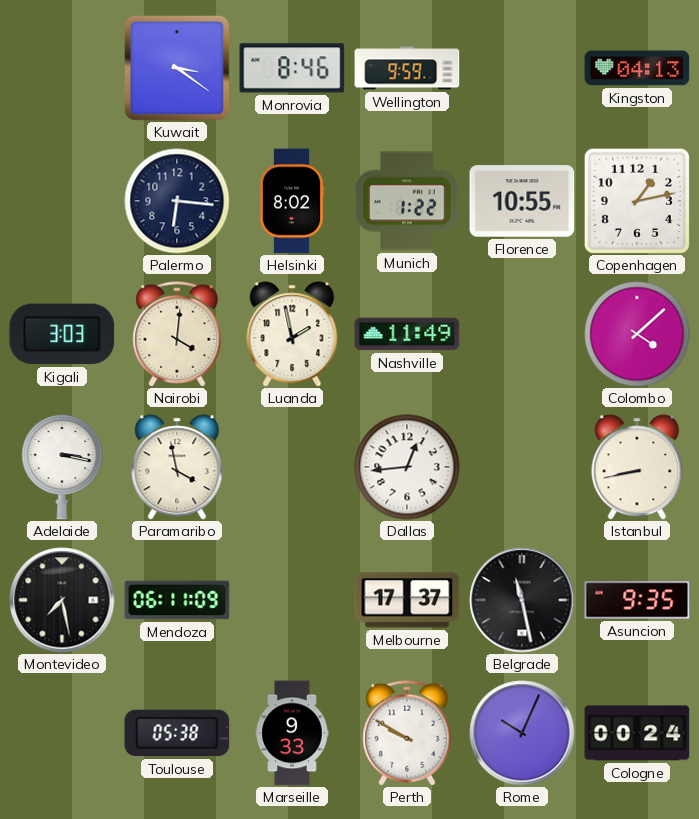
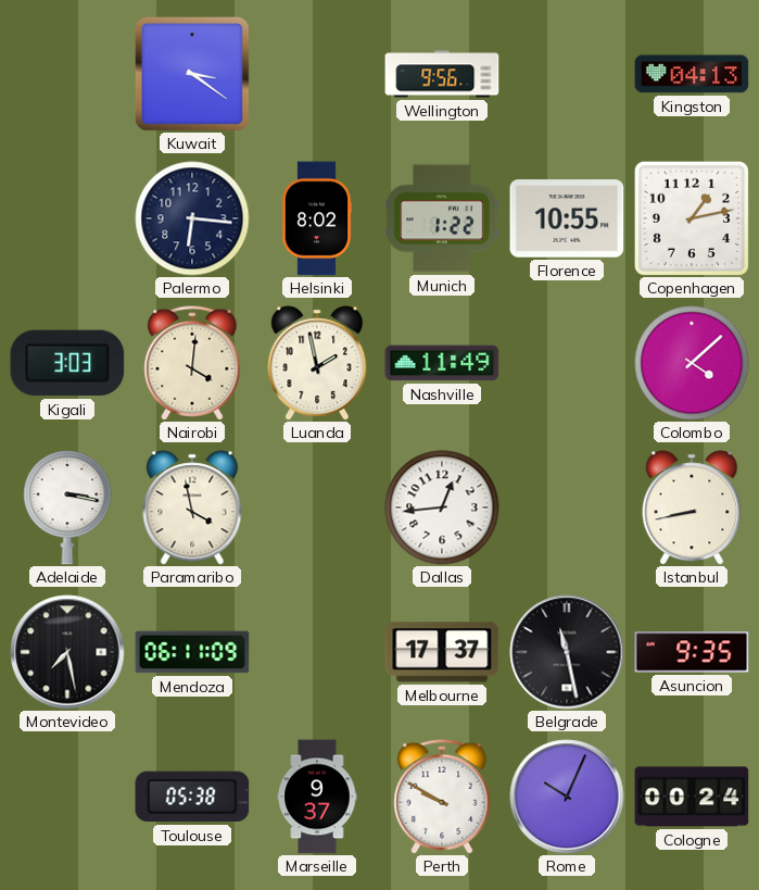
Monrovia: 8:46 -> none (292, 68)
Wellington: 9:59 -> 9:56 (442, 74)
Marseille: 9:33 -> 9:37 (317, 797)
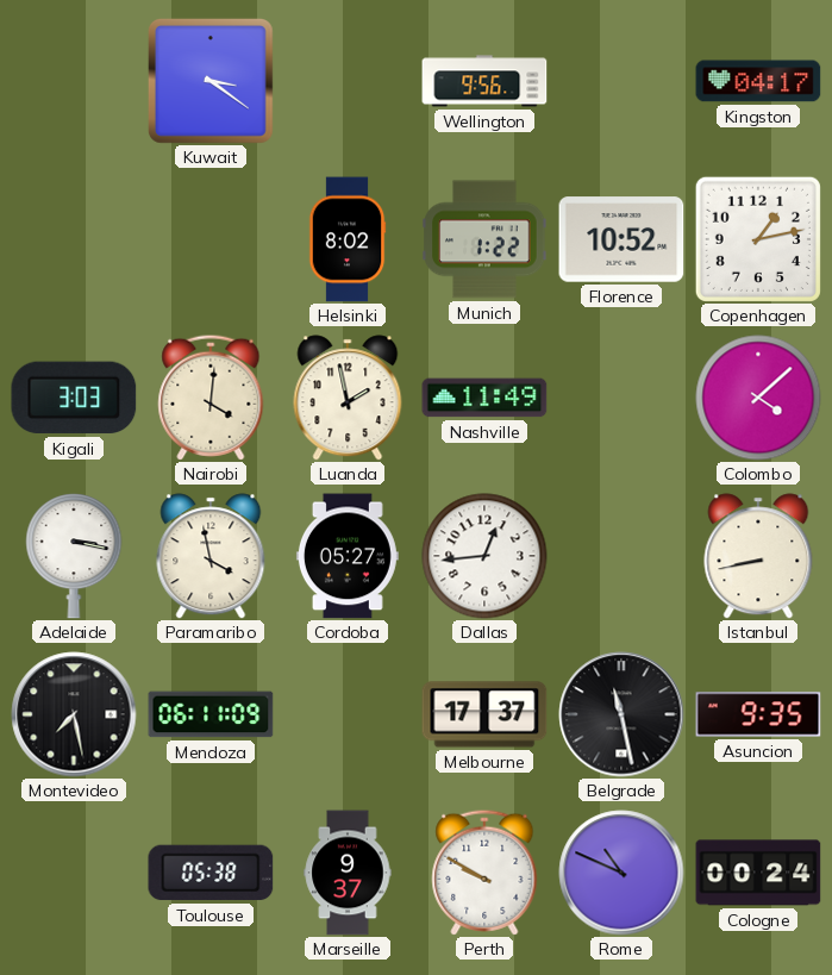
Kingston: 04:13 -> 04:17 (758, 81)
Palermo: 6:16 -> none (192, 218)
Florence: 10:55 -> 10:52 (621, 239)
Cordoba: none -> 05:27 (348, 556)
Rome: 10:04 -> 10:49 (621, 873)
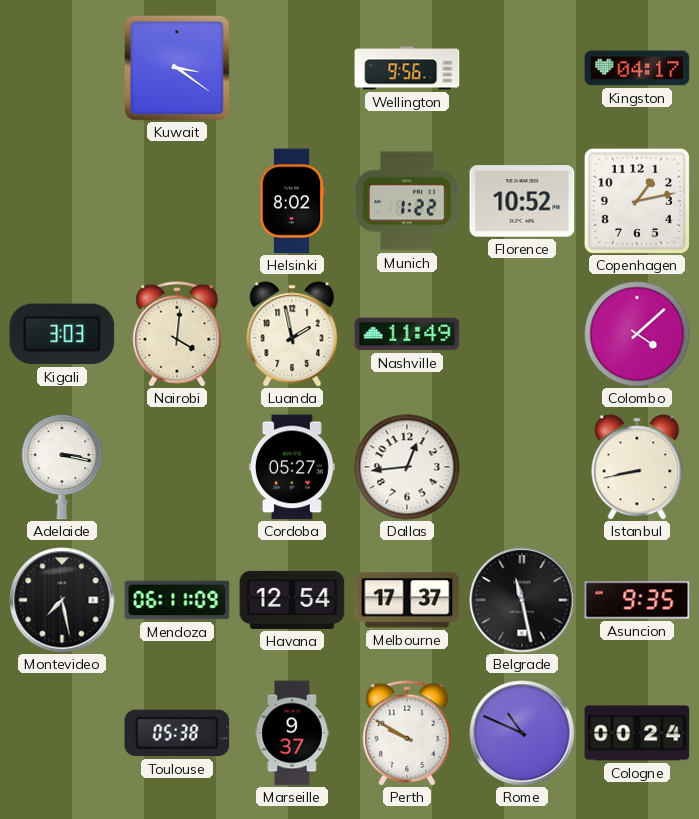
Paramaribo: 3:58 -> none (211, 556)
Havana: none -> 12:54 (292, 600)
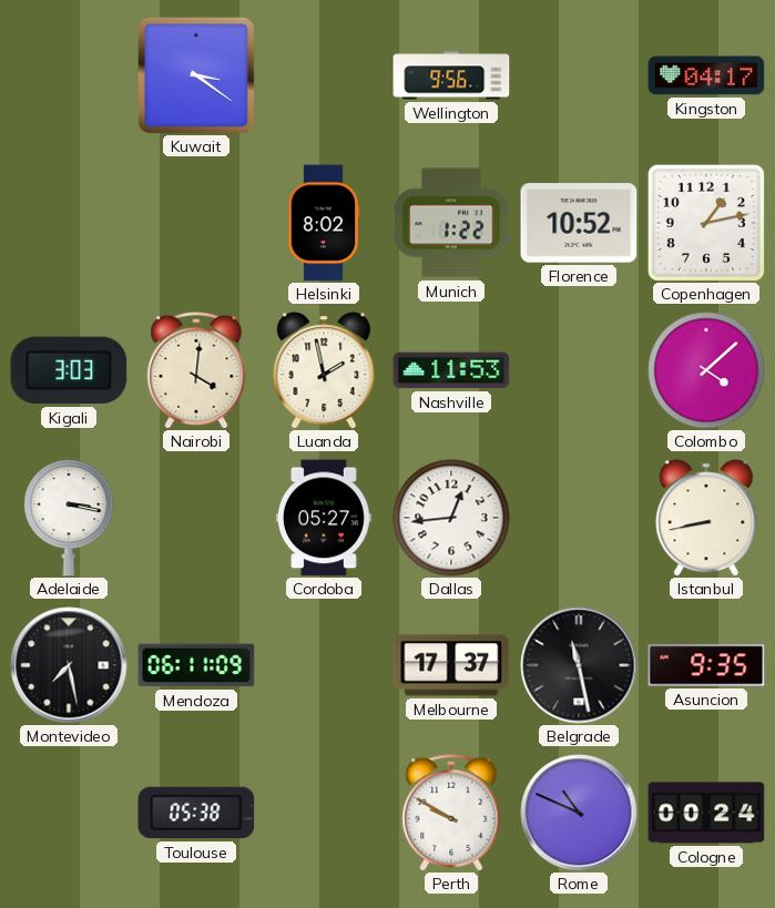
Nashville: 11:49 -> 11:53 (451, 370)
Havana: 12:54 -> none (292, 600)
Marseille: 9:37 -> none (292, 733)
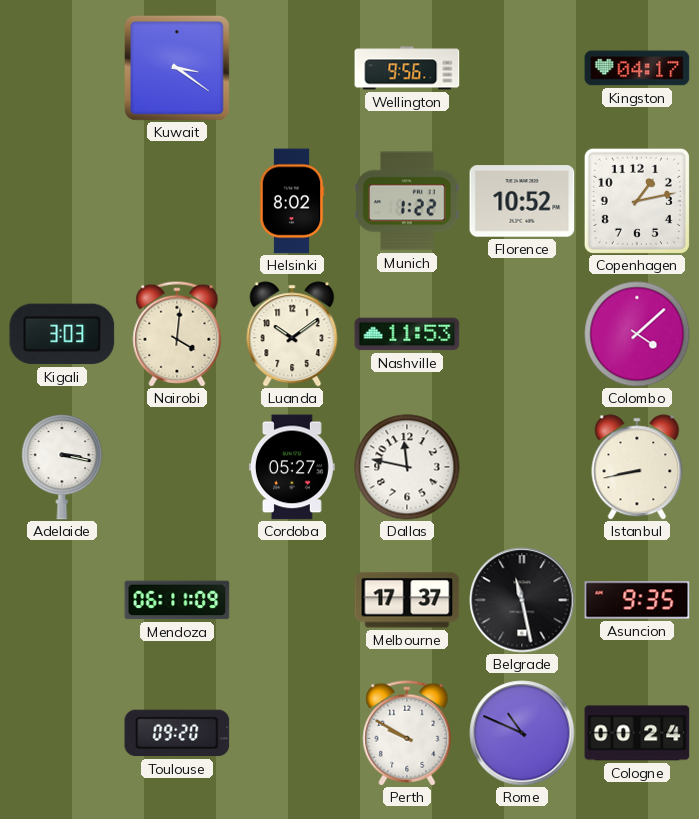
Luanda: 1:58 -> 10:09 (292, 334)
Dallas: 12:44 -> 11:47 (407, 467)
Montevideo: 7:28 -> none (69, 665)
Toulouse: 05:38 -> 09:20 (177, 733)
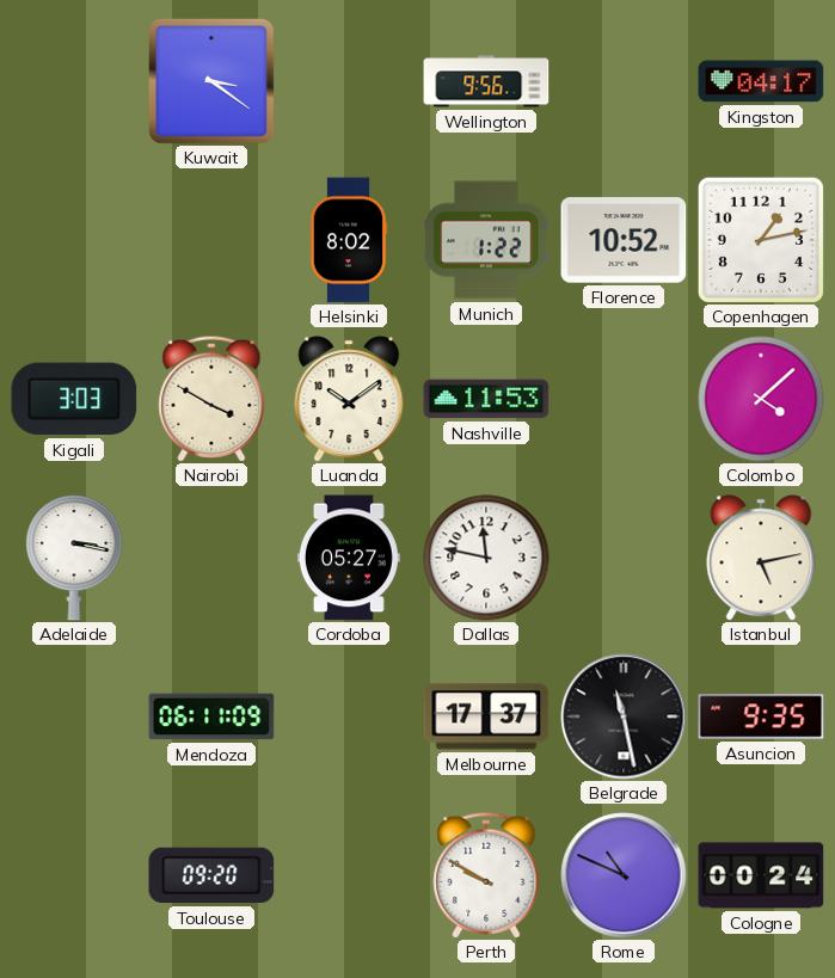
Nairobi: 4:01 -> 3:50 (211, 399)
Istanbul: 8:43 -> 5:13 (761, 558)
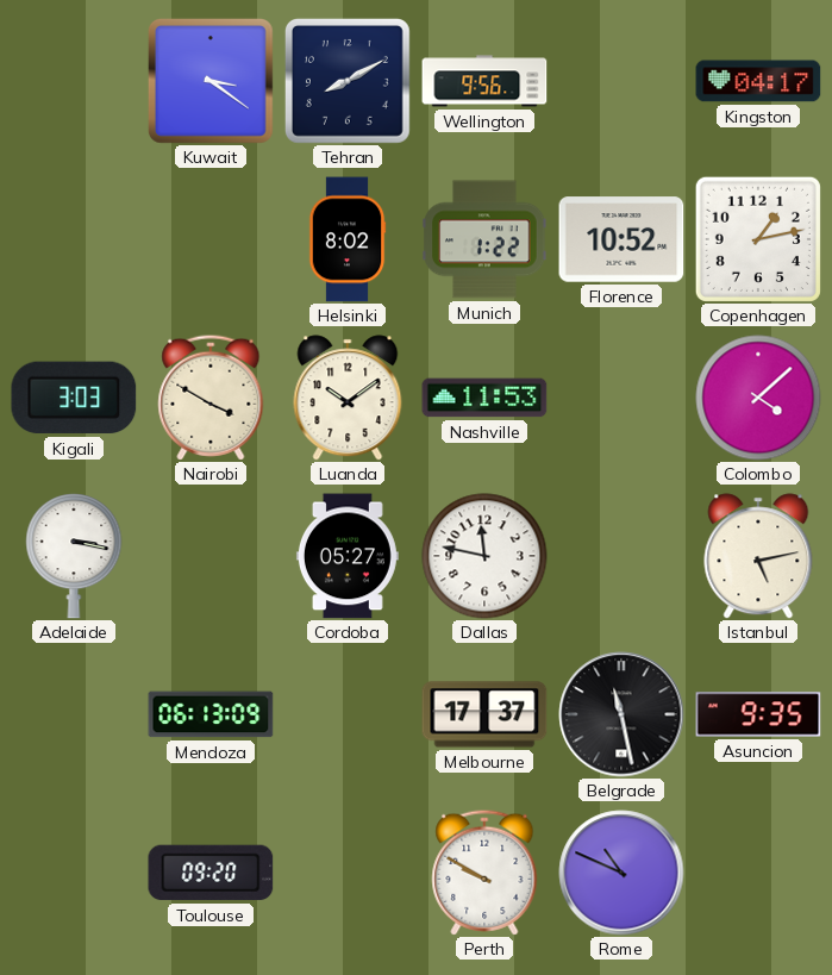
Tehran: none -> 8:10 (348, 81)
Mendoza: 06:11 -> 06:13 (211, 714)
Cologne: 00:24 -> none (761, 875)
